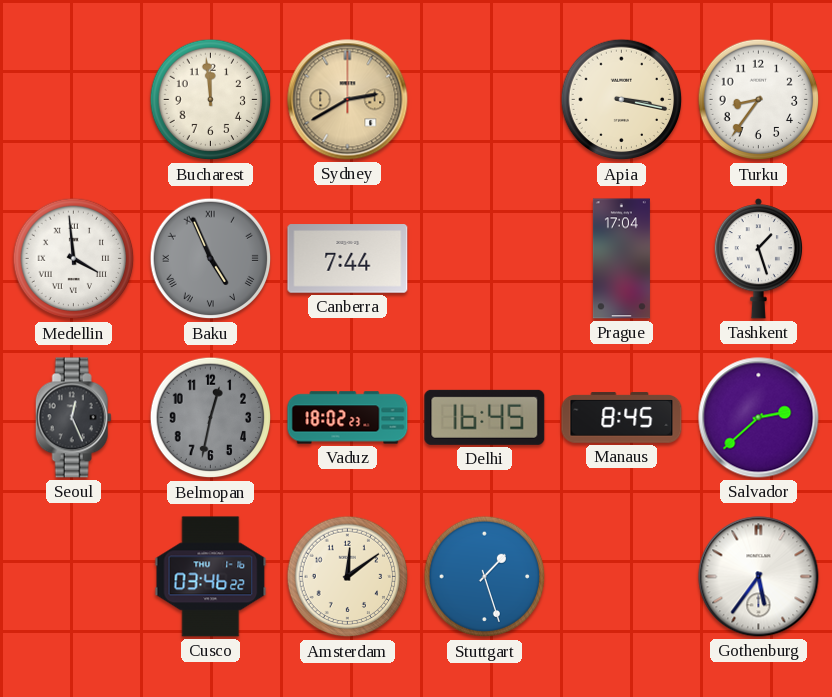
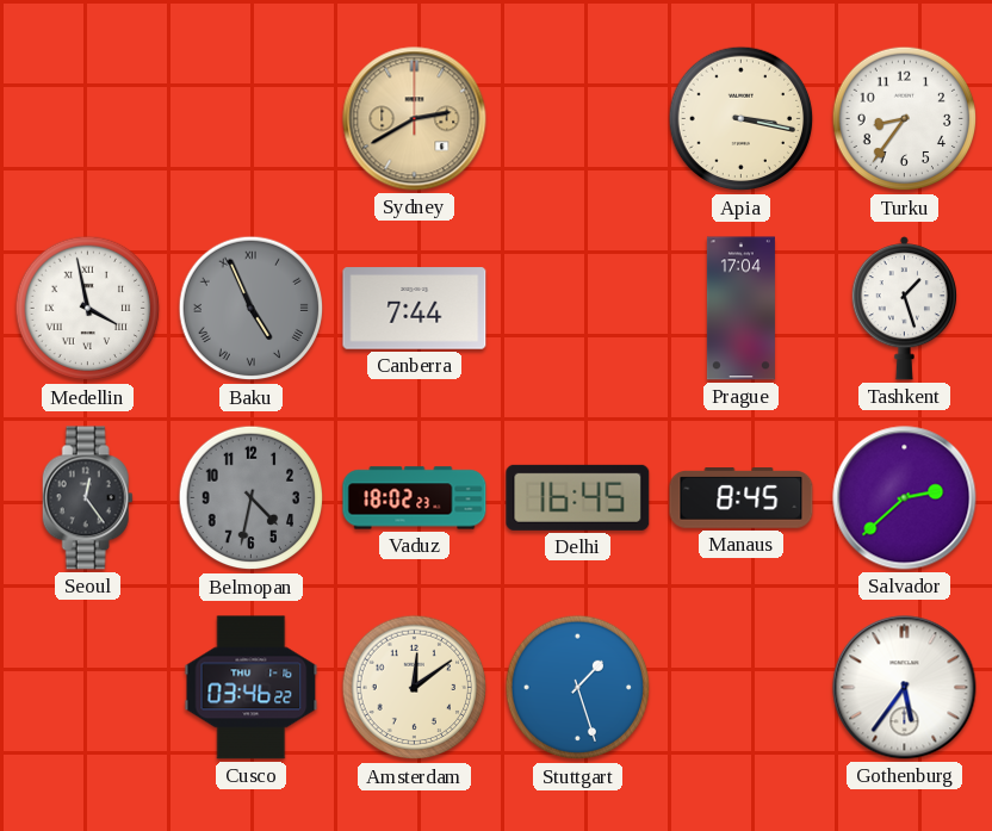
Bucharest: 11:59 -> none (211, 100)
Medellin: 3:59 -> 3:58 (88, 309)
Seoul: 12:26 -> 12:24 (87, 498)
Belmopan: 12:32 -> 4:32 (252, 498)
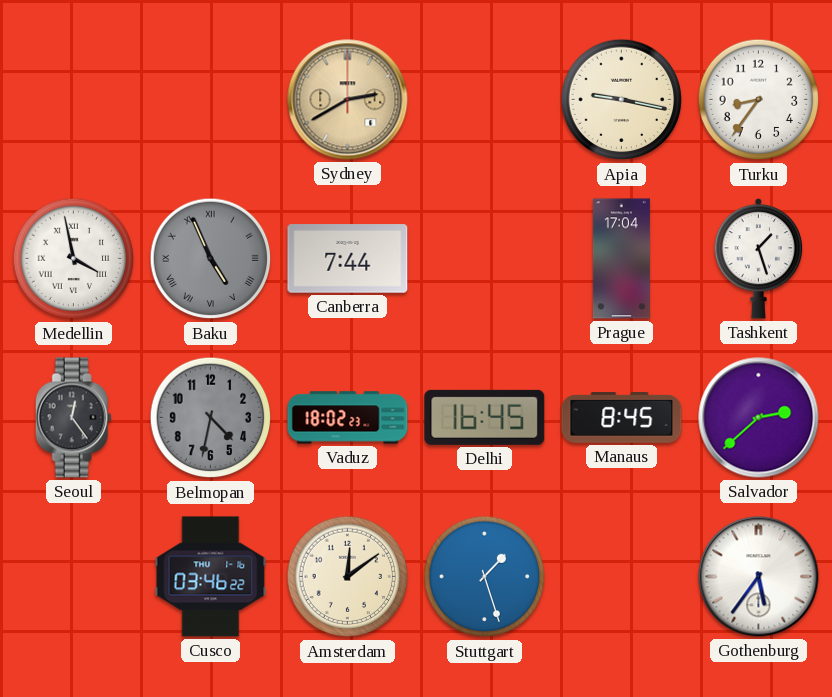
Apia: 3:17 -> 9:17 (622, 100)
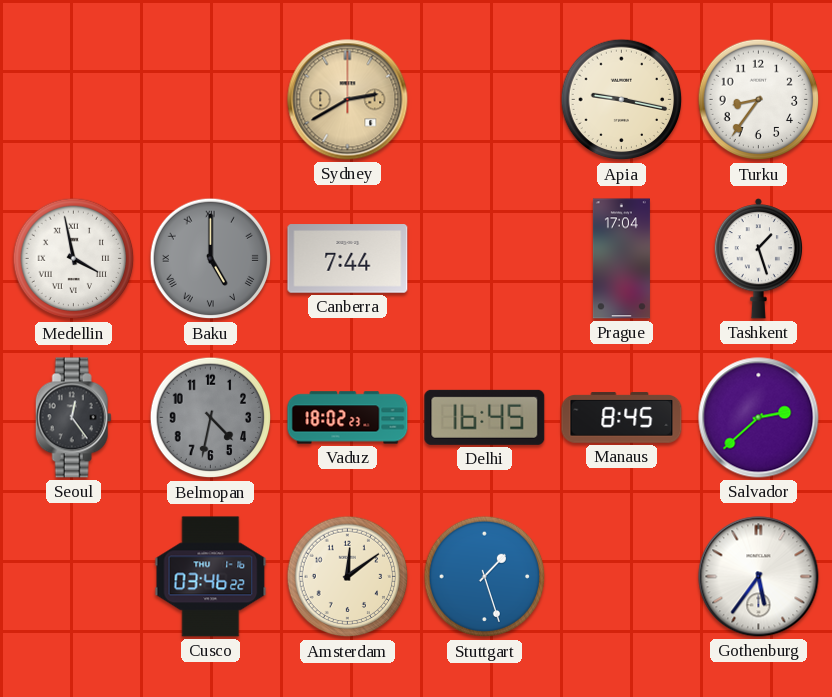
Baku: 4:56 -> 5:00 (211, 259)
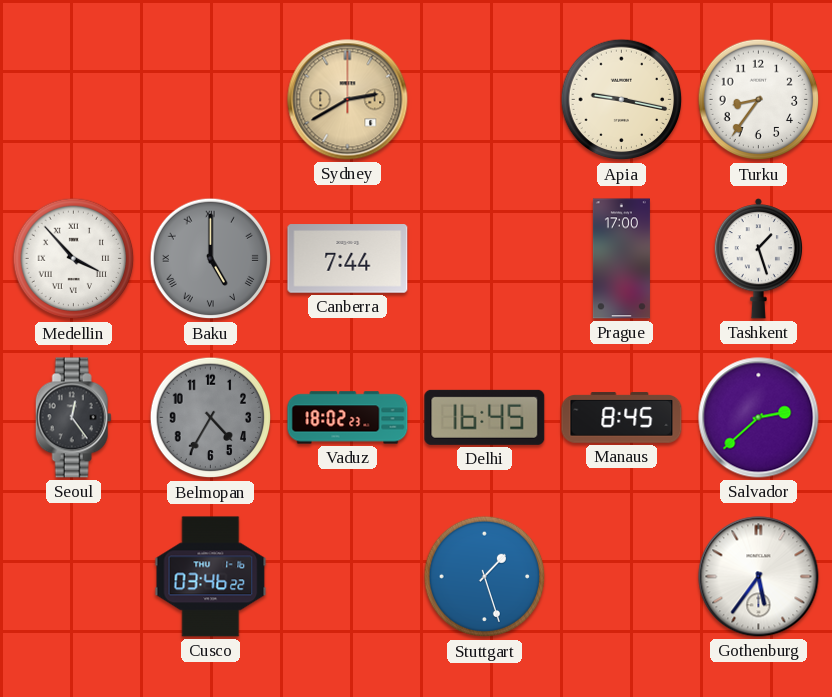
Medellin: 3:58 -> 3:53 (74, 259)
Prague: 17:04 -> 17:00 (621, 259)
Belmopan: 4:32 -> 4:35 (211, 418)
Amsterdam: 12:09 -> none (348, 577)
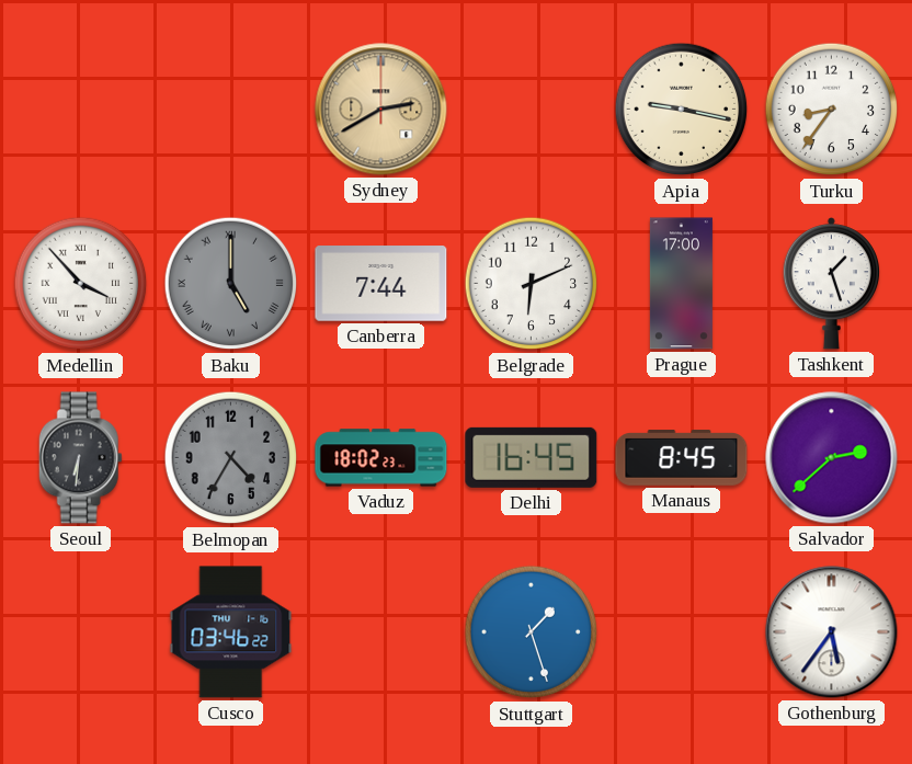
Belgrade: none -> 6:11 (532, 284)
Seoul: 12:24 -> 6:31 (80, 458)
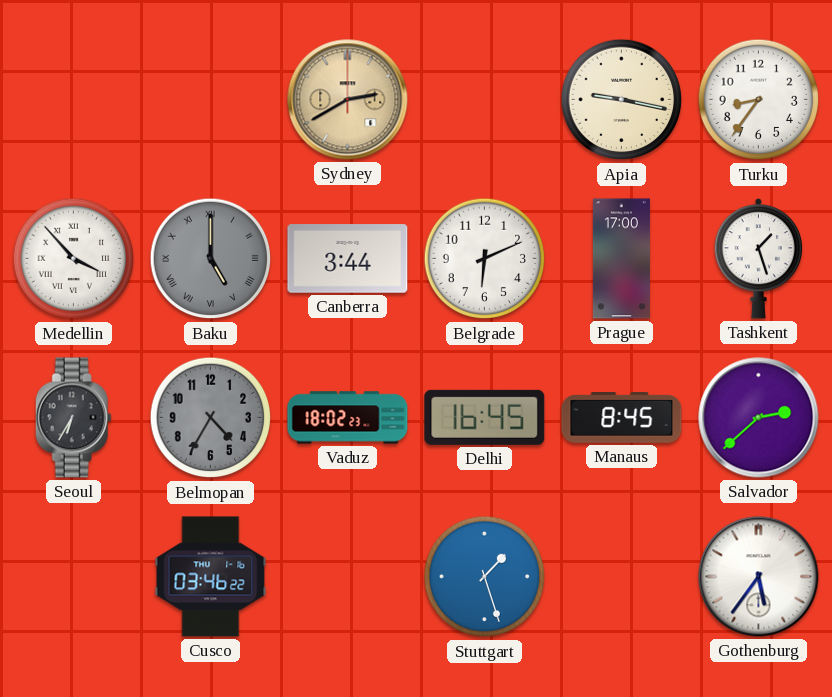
Canberra: 7:44 -> 3:44 (348, 259)
Seoul: 6:31 -> 6:35 (73, 418)
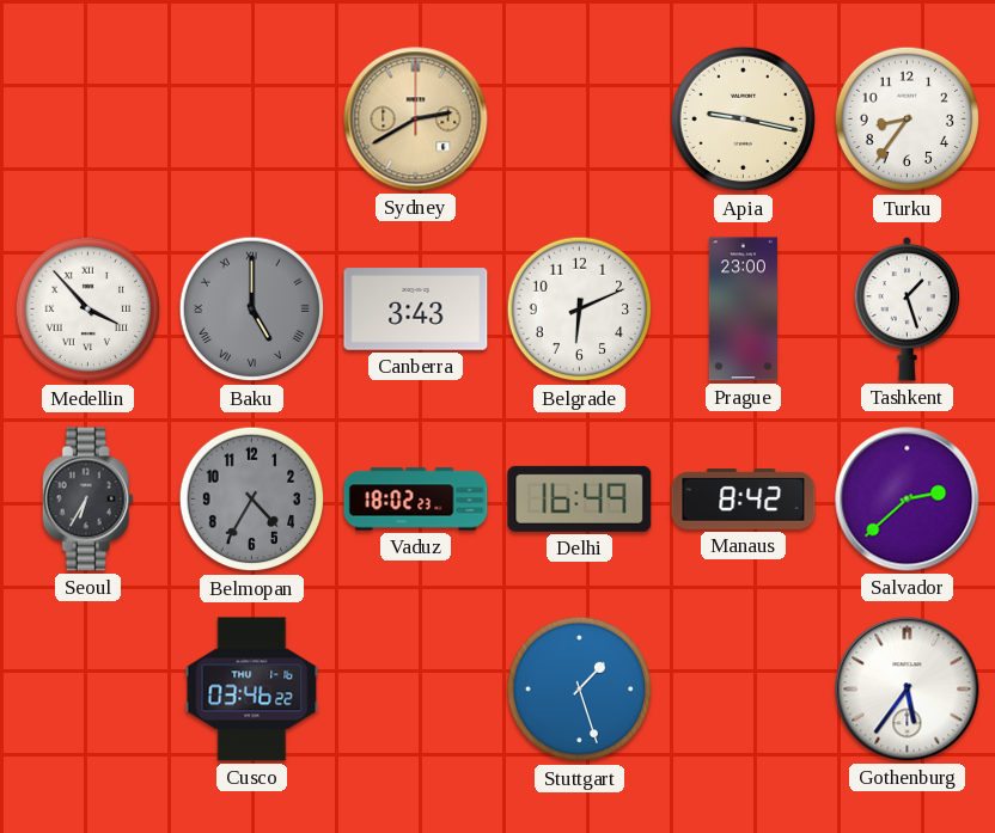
Canberra: 3:44 -> 3:43 (416, 310)
Prague: 17:00 -> 23:00 (743, 310)
Delhi: 16:45 -> 16:49 (580, 498)
Manaus: 8:45 -> 8:42 (744, 500)
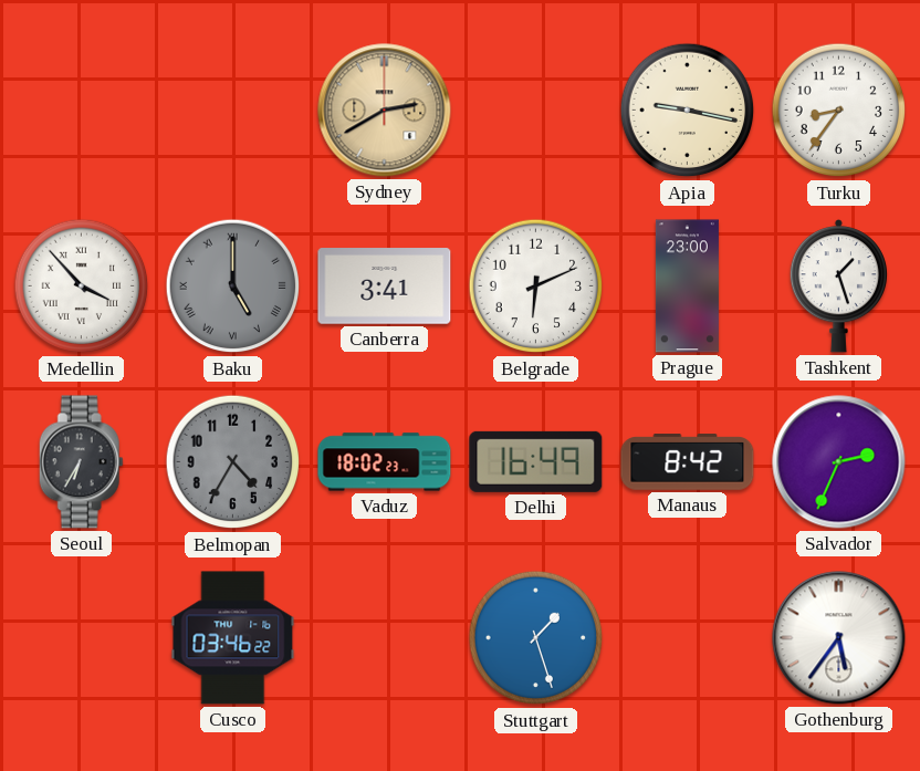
Canberra: 3:43 -> 3:41 (385, 286)
Salvador: 2:38 -> 2:34 (839, 462)
